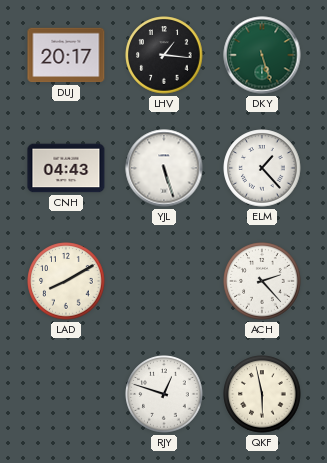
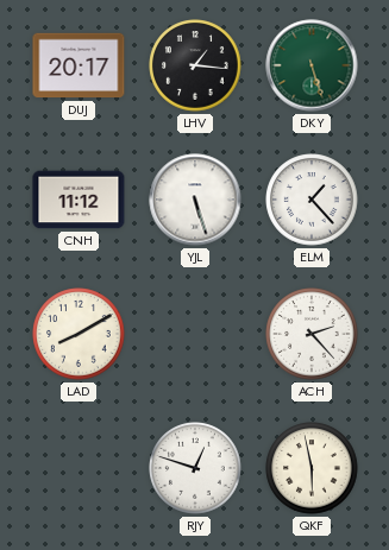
CNH: 04:43 -> 11:12 (79, 200)
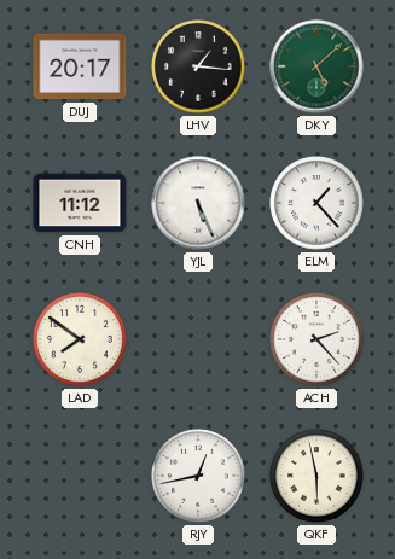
DKY: 5:27 -> 5:08 (316, 66)
YJL: 5:27 -> 5:26 (198, 203)
LAD: 8:10 -> 7:51 (80, 339)
RJY: 12:48 -> 12:43 (198, 476)
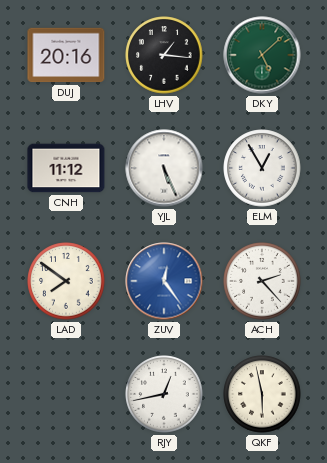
DUJ: 20:17 -> 20:16 (66, 55)
ELM: 1:23 -> 12:55 (262, 168)
ZUV: none -> 12:24 (164, 281)
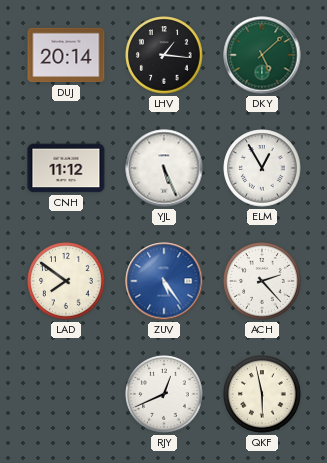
DUJ: 20:16 -> 20:14 (66, 55)
ZUV: 12:24 -> 5:24 (164, 281)
RJY: 12:43 -> 12:41 (164, 394)
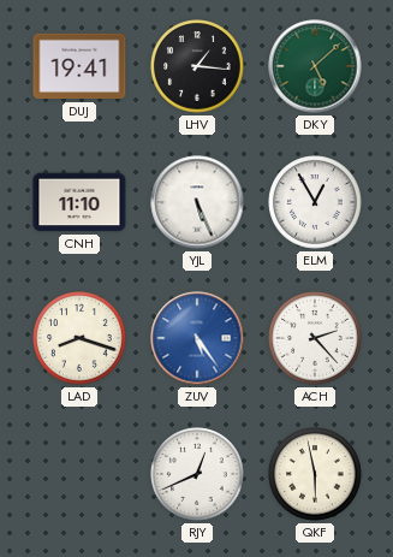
DUJ: 20:14 -> 19:41 (79, 66)
CNH: 11:12 -> 11:10 (79, 202)
LAD: 7:51 -> 8:18 (79, 338)
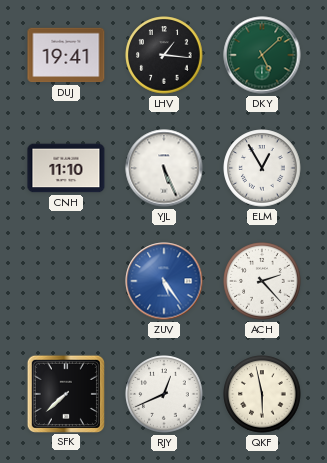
LAD: 8:18 -> none (79, 338)
SFK: none -> 7:38 (65, 393)
